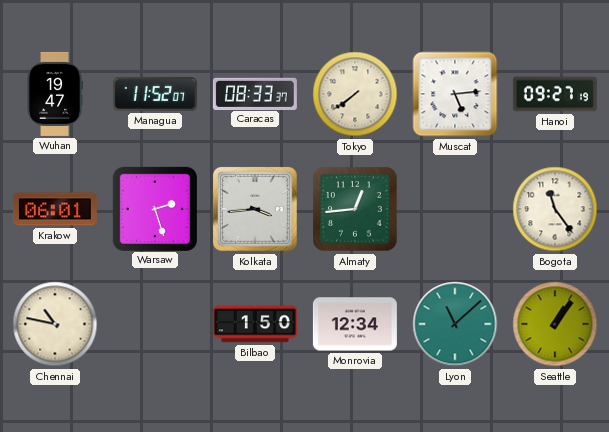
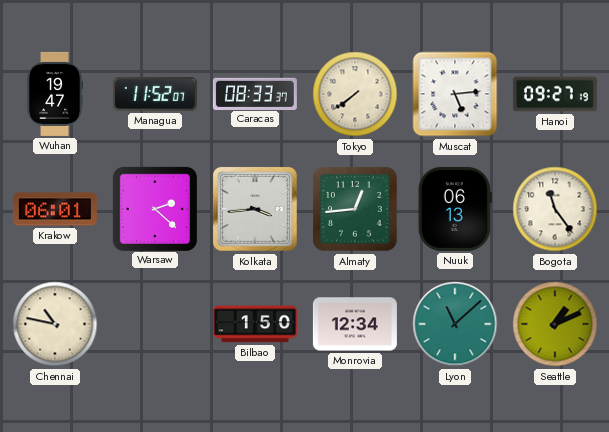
Warsaw: 2:27 -> 2:22 (154, 208)
Nuuk: none -> 06:13 (455, 209)
Seattle: 1:06 -> 1:11 (555, 324)
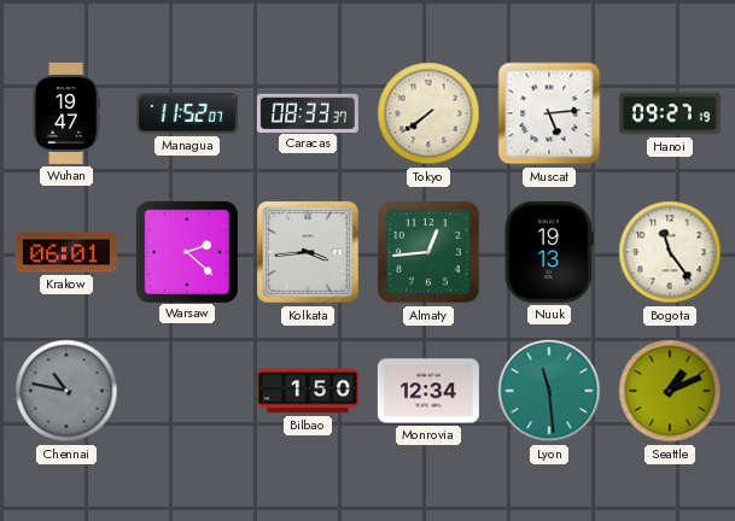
Nuuk: 06:13 -> 19:13 (549, 252)
Chennai dial: cream -> grey (66, 391)
Lyon: 11:08 -> 11:29 (549, 391)
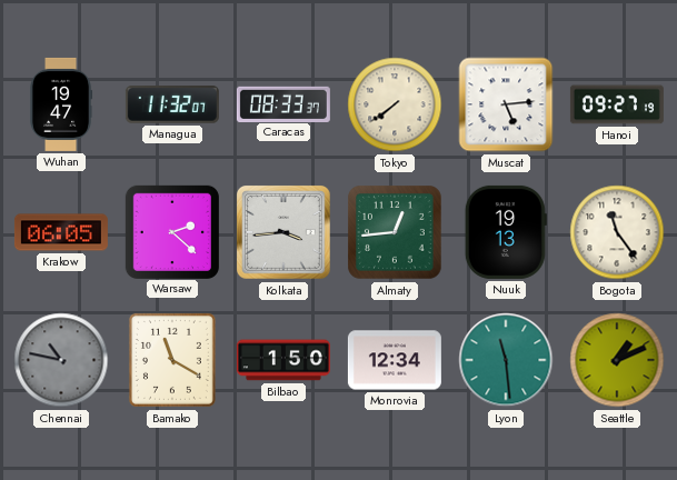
Managua: 11:52 -> 11:32 (172, 104)
Krakow: 06:01 -> 06:05 (61, 232)
Bamako: none -> 11:20 (172, 360)
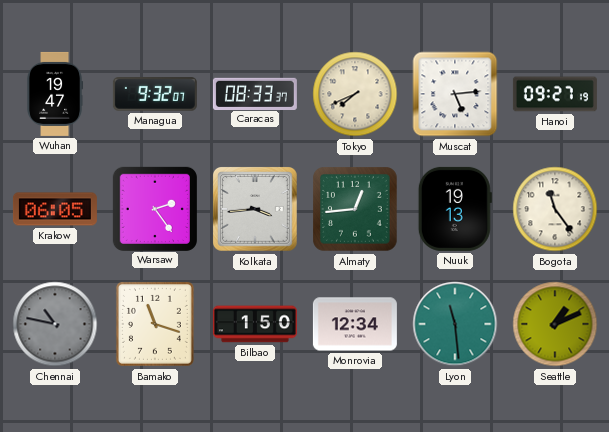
Managua: 11:32 -> 9:32 (155, 94)
Tokyo: 7:39 -> 7:41 (355, 94)
Warsaw: 2:22 -> 2:24 (154, 208)
Bamako: 11:20 -> 11:18 (155, 324)
